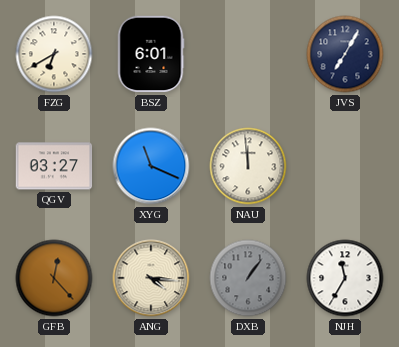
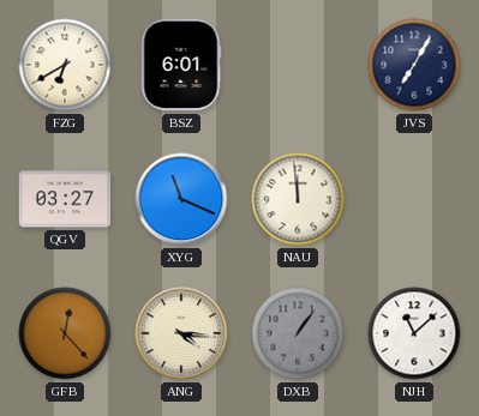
NJH: 11:35 -> 11:08 (414, 333)
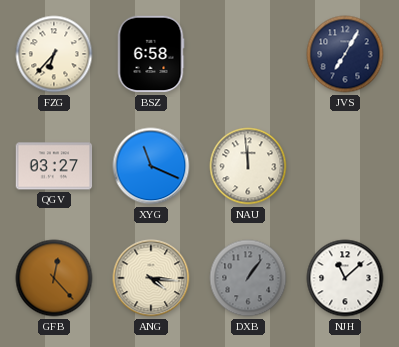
FZG: 6:40 -> 6:37 (54, 54)
BSZ: 6:01 -> 6:58 (151, 54)
